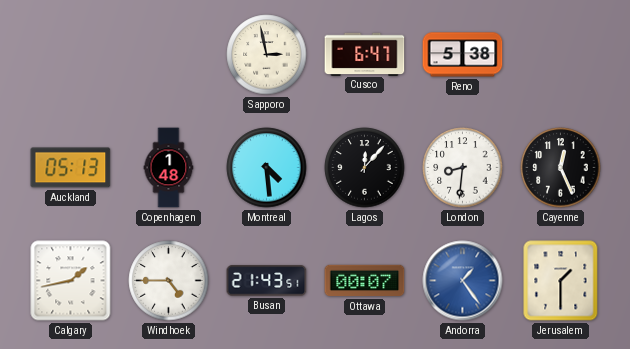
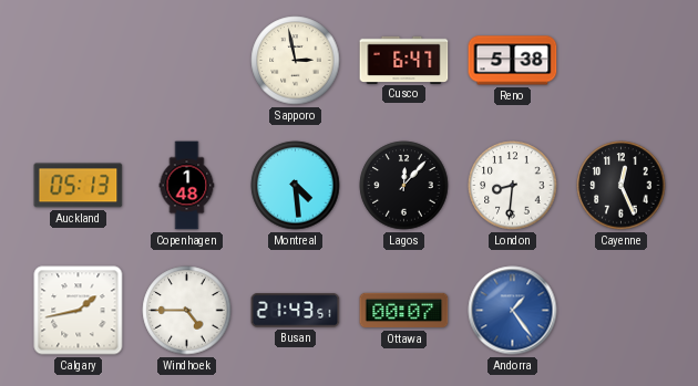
Jerusalem: 1:30 -> none (561, 281)
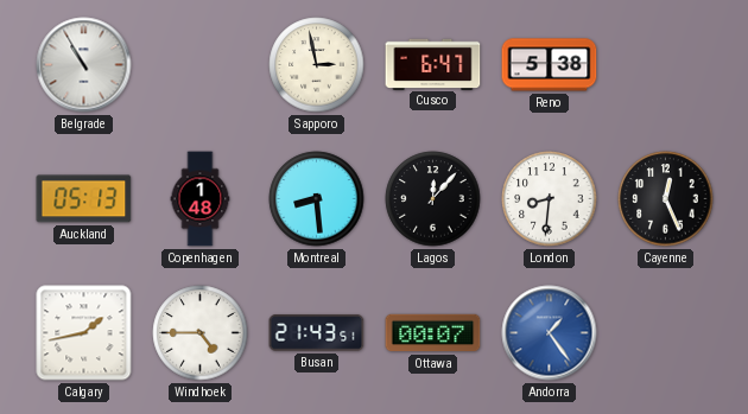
Belgrade: none -> 10:55 (84, 65)
Montreal: 4:29 -> 8:29 (317, 199)
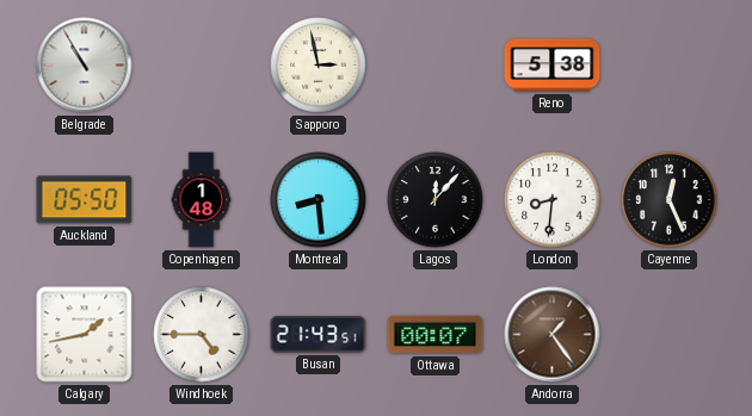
Cusco: 6:47 -> none (433, 64)
Auckland: 05:13 -> 05:50 (85, 200)
Andorra dial: blue -> brown (553, 335)
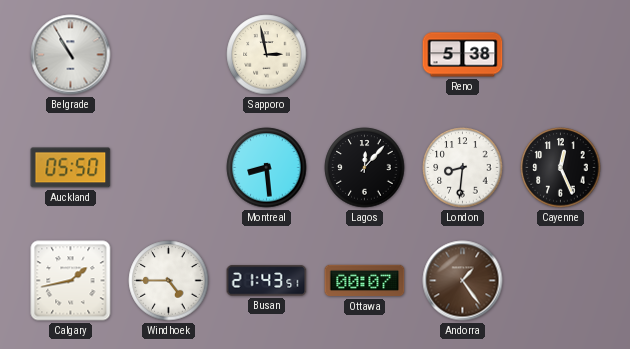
Copenhagen: 1:48 -> none (202, 200)
